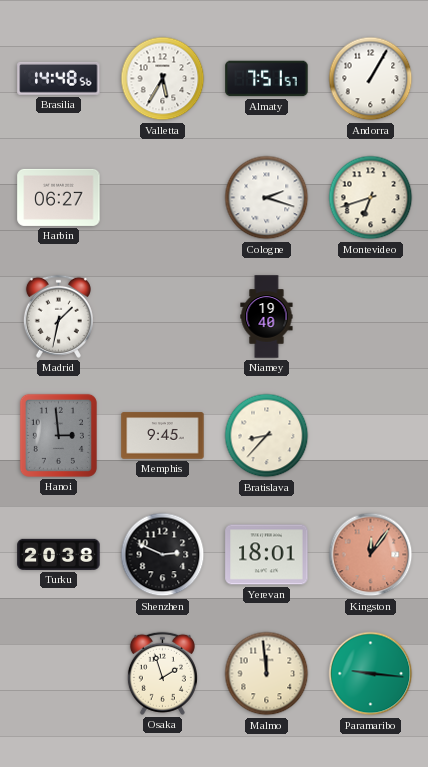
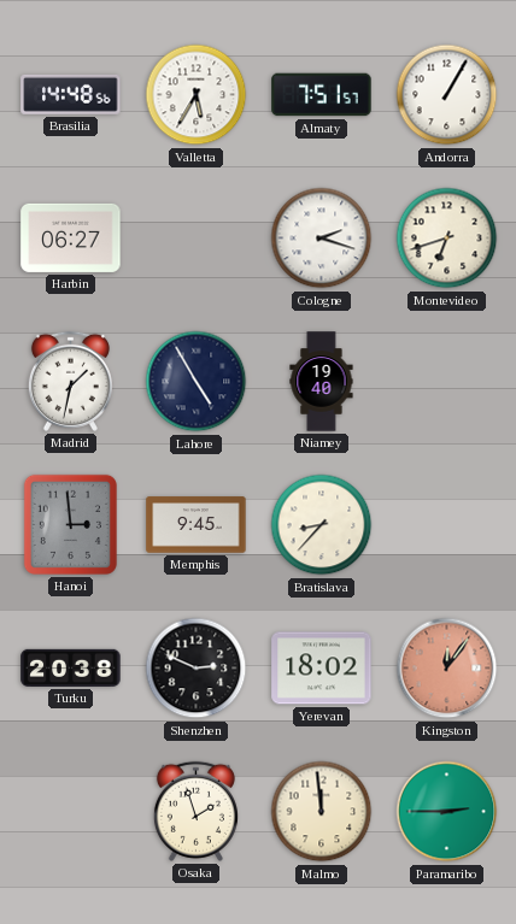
Lahore: none -> 4:55 (197, 382)
Yerevan: 18:01 -> 18:02 (322, 669)
Paramaribo: 9:16 -> 2:45 (447, 812)
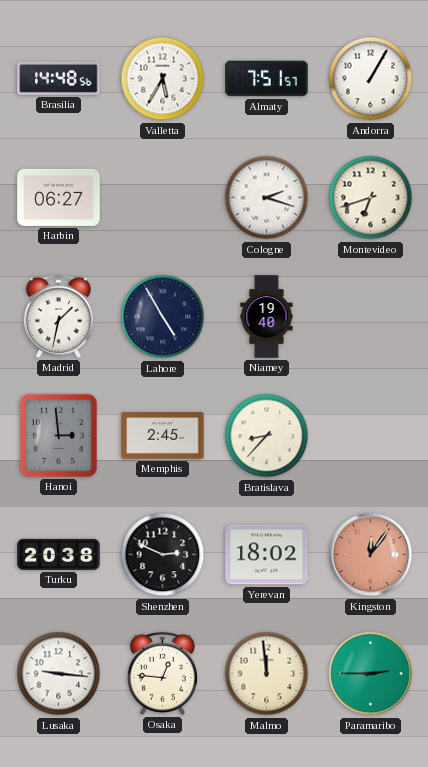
Memphis: 9:45 -> 2:45 (163, 436)
Lusaka: none -> 9:16 (59, 674)
Osaka: 1:57 -> 12:46 (162, 673)
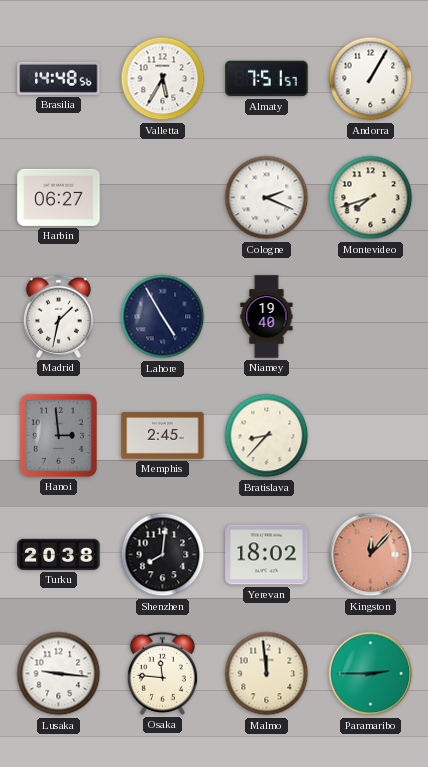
Cologne: 2:18 -> 2:19 (267, 198)
Montevideo: 6:42 -> 7:42 (371, 198)
Shenzhen: 2:49 -> 8:01 (163, 555)
Kingston: 12:06 -> 12:07 (371, 555)
Osaka: 12:46 -> 11:46 (162, 673)
